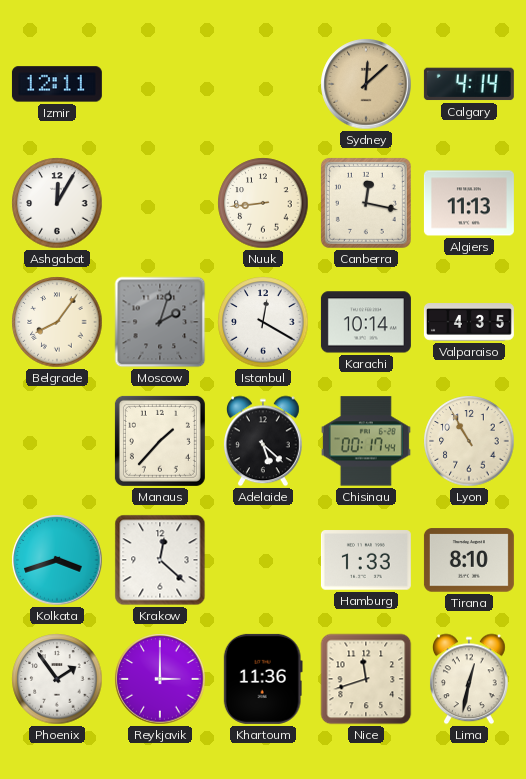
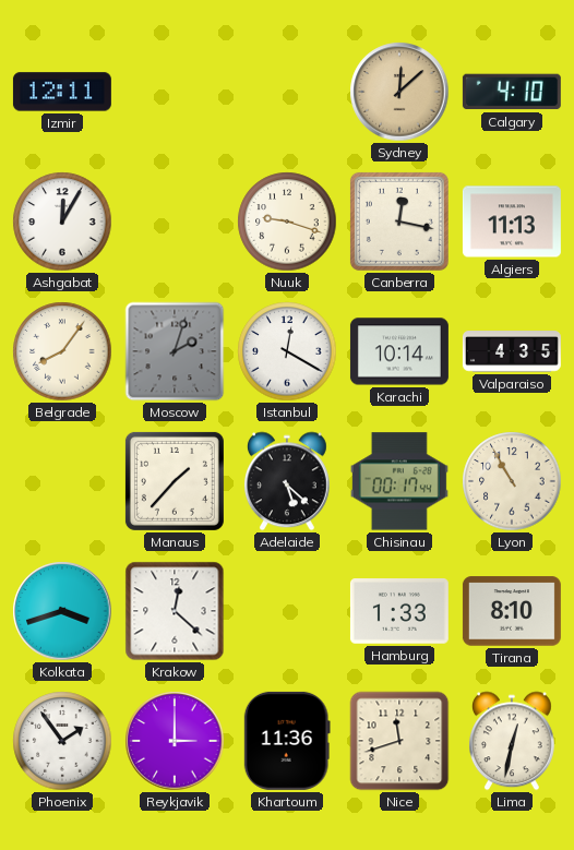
Calgary: 4:14 -> 4:10 (512, 92)
Nuuk: 8:44 -> 9:18 (287, 222)
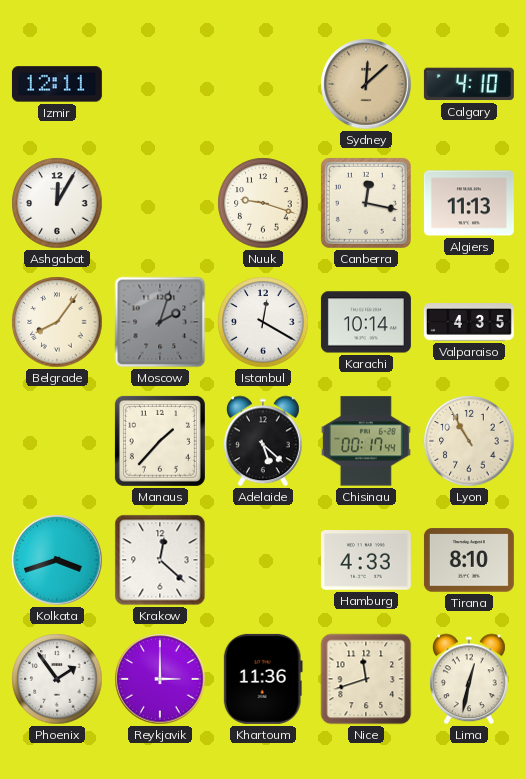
Hamburg: 1:33 -> 4:33 (366, 560)
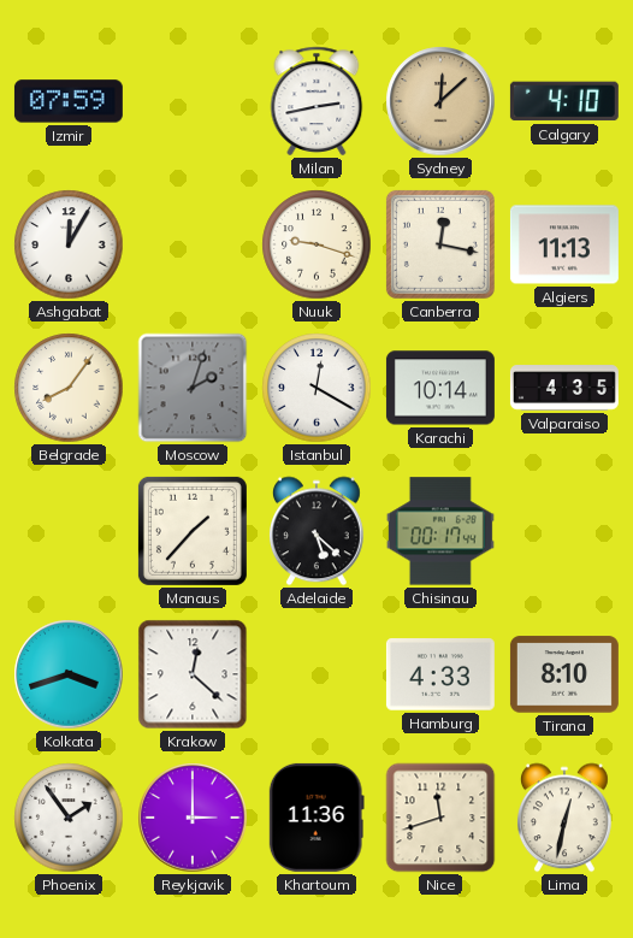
Izmir: 12:11 -> 07:59 (69, 101)
Milan: none -> 2:43 (316, 101)
Lyon: 10:55 -> none (469, 441)
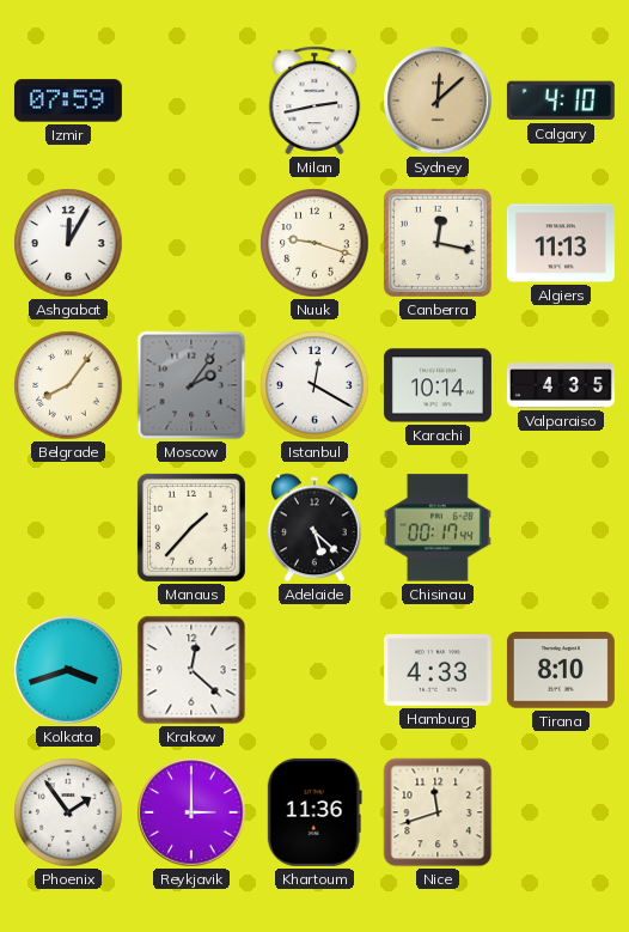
Moscow: 2:03 -> 2:06 (191, 385)
Lima: 12:32 -> none (564, 818)
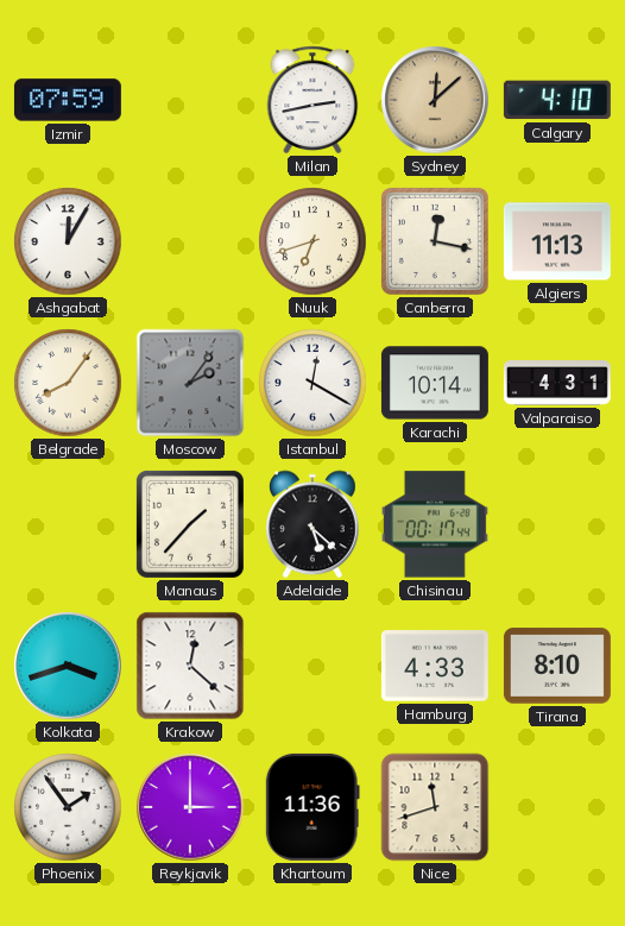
Nuuk: 9:18 -> 6:42 (312, 241)
Valparaiso: 4:35 -> 4:31 (557, 383)
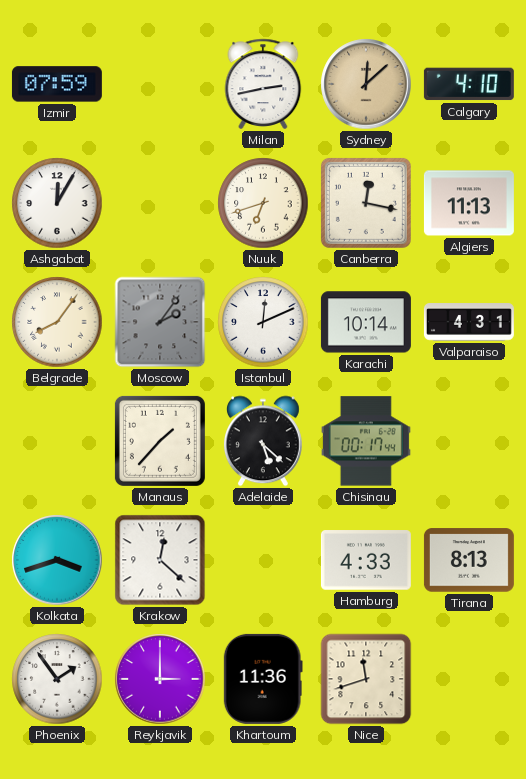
Istanbul: 12:20 -> 12:11 (263, 322)
Tirana: 8:10 -> 8:13 (469, 560)
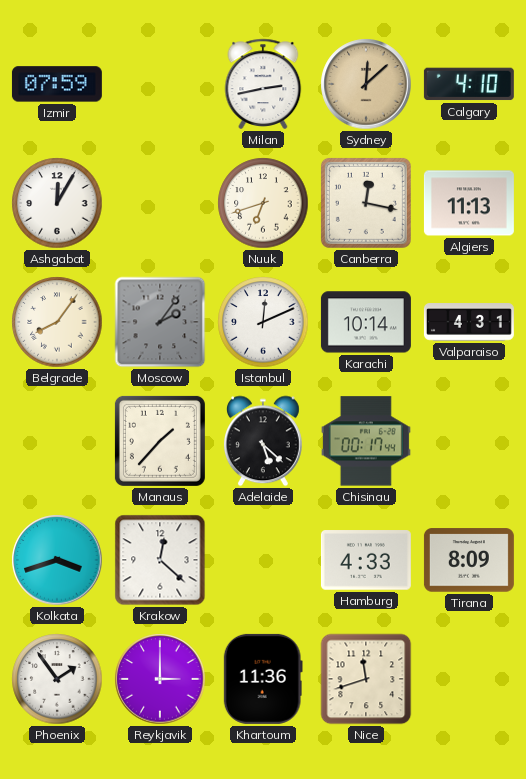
Tirana: 8:13 -> 8:09 (469, 560)
